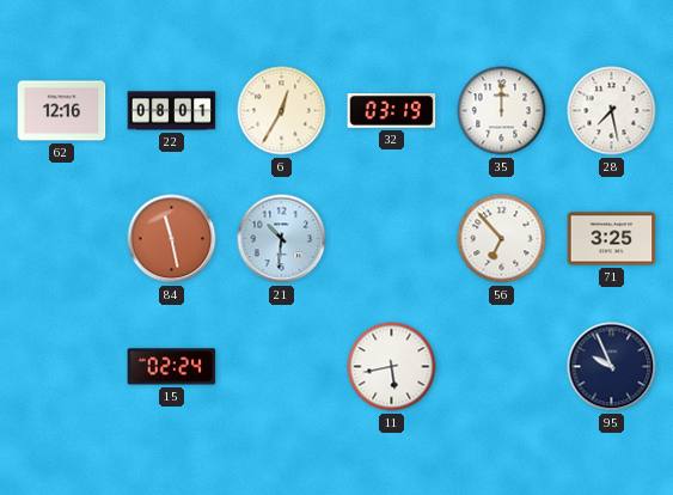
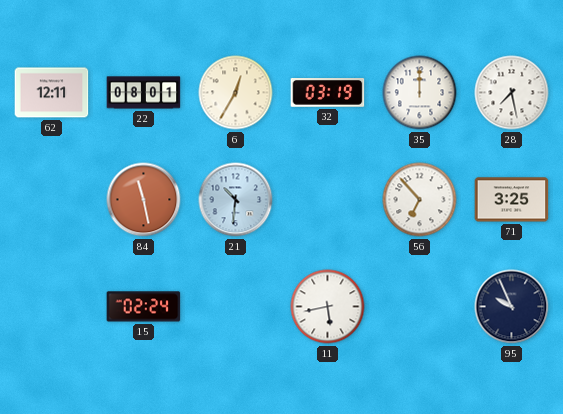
62: 12:16 -> 12:11 (52, 93)
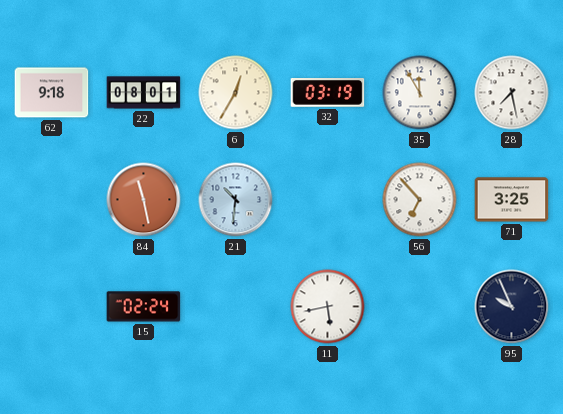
62: 12:11 -> 9:18 (52, 93)
35: 12:00 -> 11:55 (420, 93)
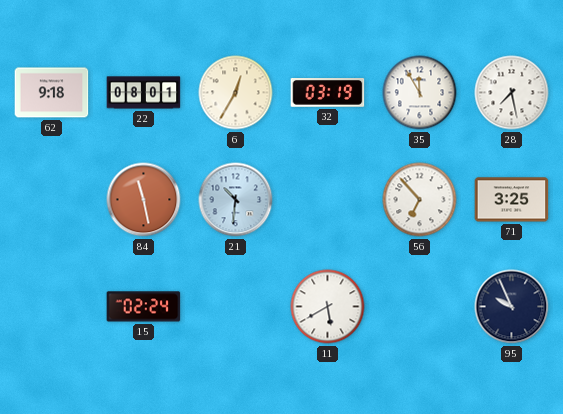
11: 5:43 -> 5:40 (328, 307)
